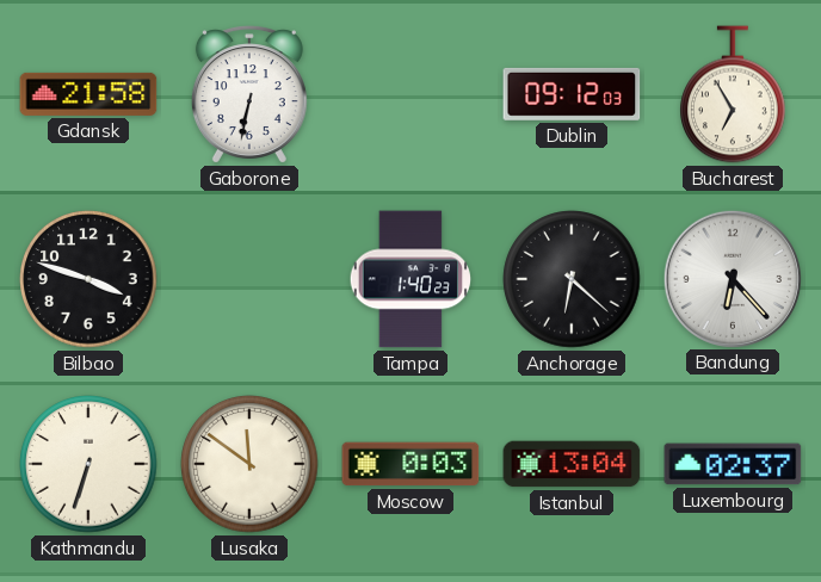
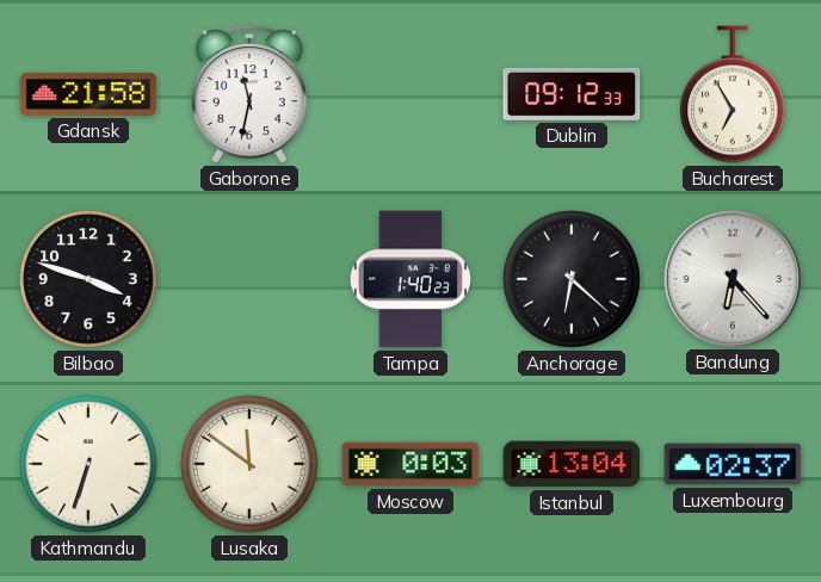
Gaborone: 6:32 -> 11:32 (249, 94)
Dublin: 09:12:03 -> 09:12:33 (572, 94)
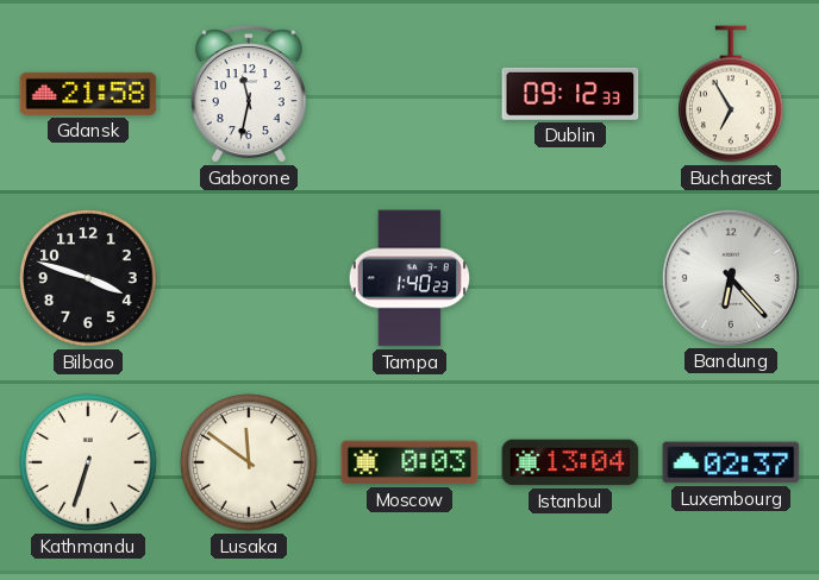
Anchorage: 6:22 -> none (572, 279)
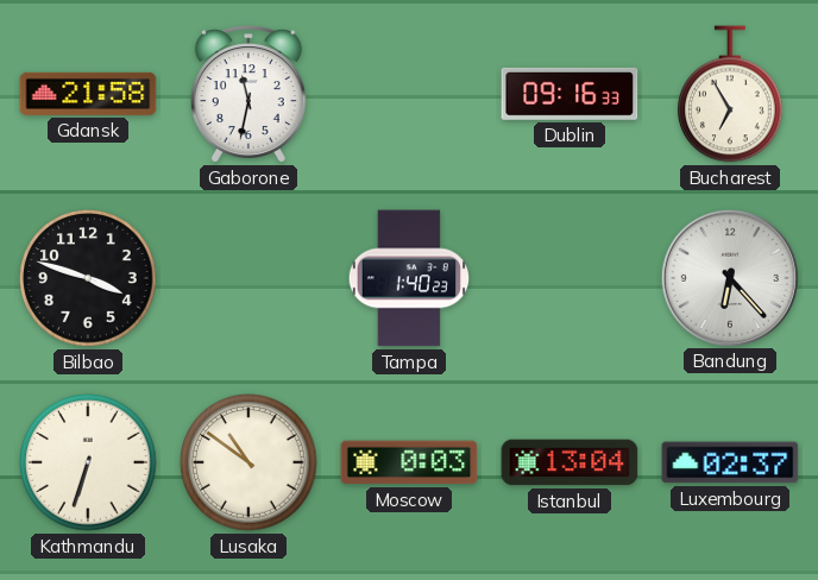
Dublin: 09:12 -> 09:16 (570, 94)
Lusaka: 11:51 -> 10:51 (248, 462)
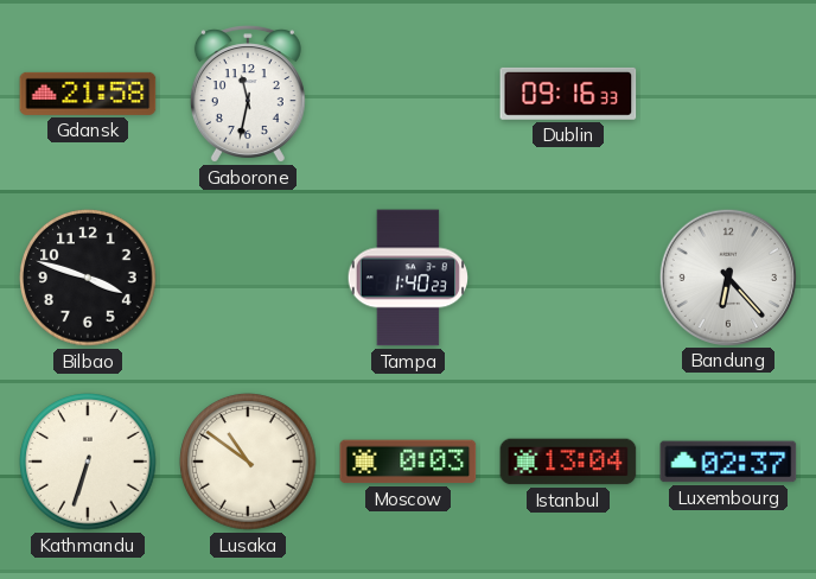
Bucharest: 6:55 -> none (731, 94)
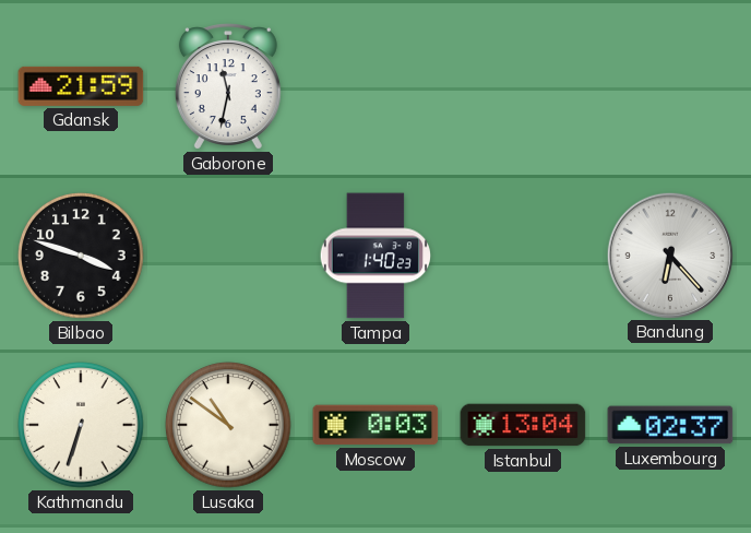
Gdansk: 21:58 -> 21:59 (81, 86)
Dublin: 09:16 -> none (568, 94)
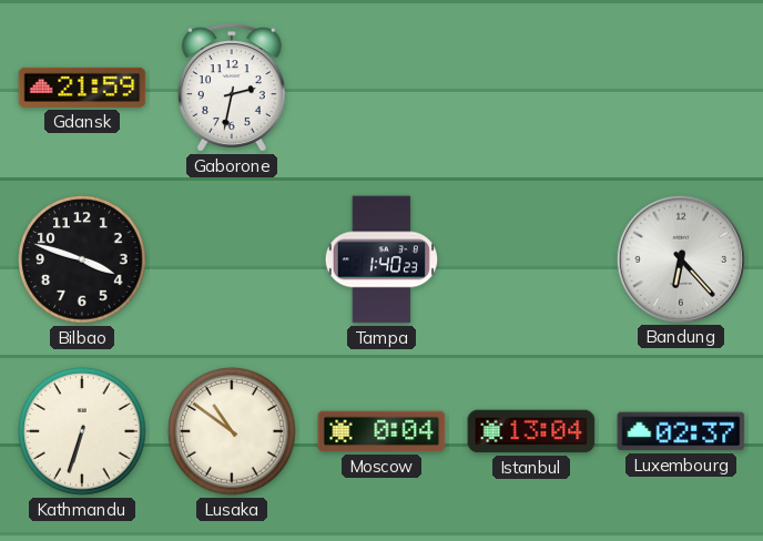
Gaborone: 11:32 -> 2:32 (232, 88)
Moscow: 0:03 -> 0:04 (381, 431)
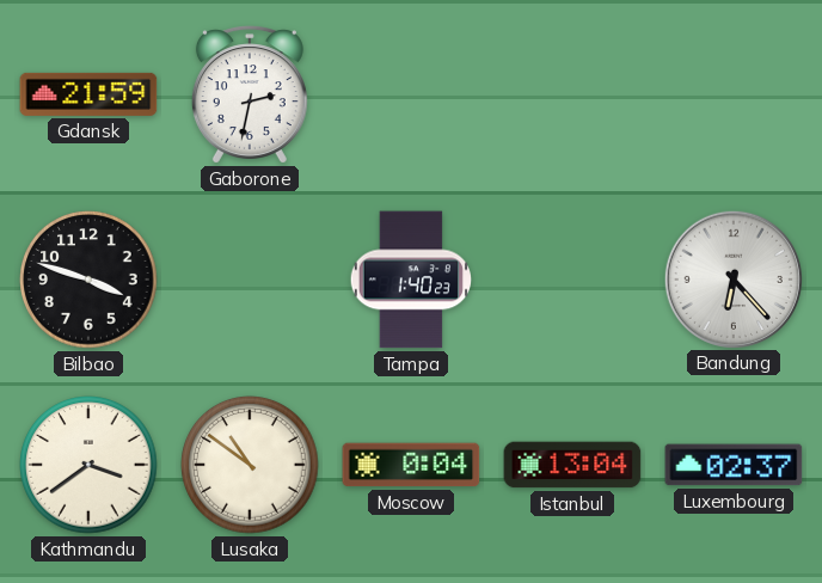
Kathmandu: 6:33 -> 3:39 (88, 465)
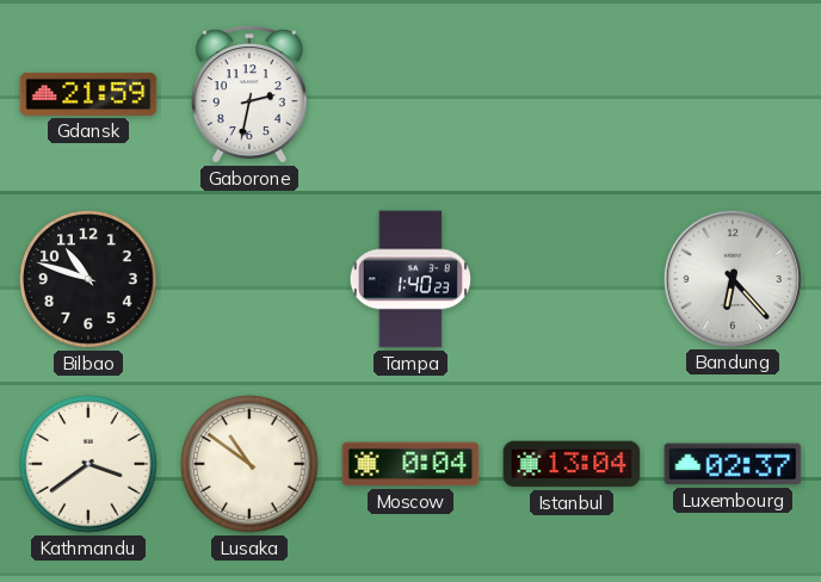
Bilbao: 3:48 -> 10:48 (88, 279)
